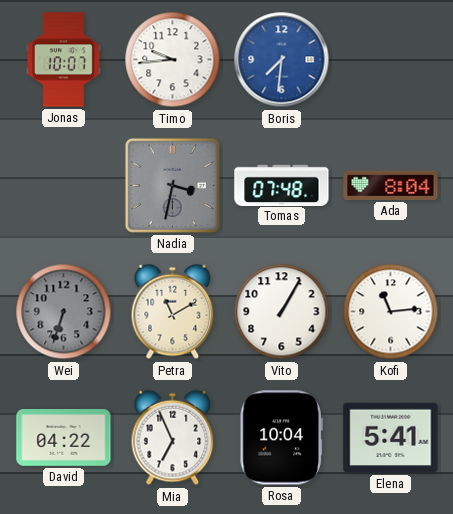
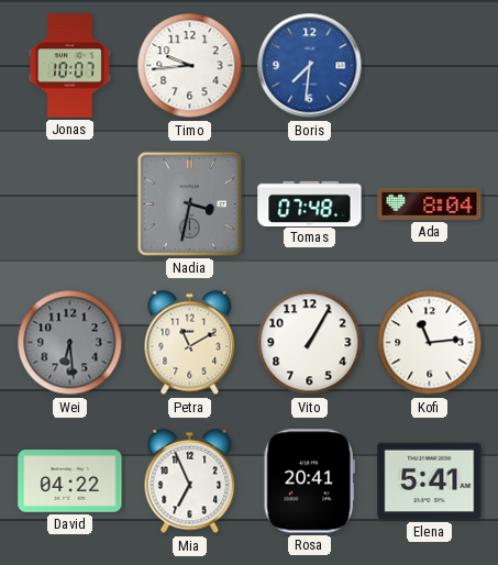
Wei: 6:33 -> 6:29 (70, 343)
Rosa: 10:04 -> 20:41 (309, 481)
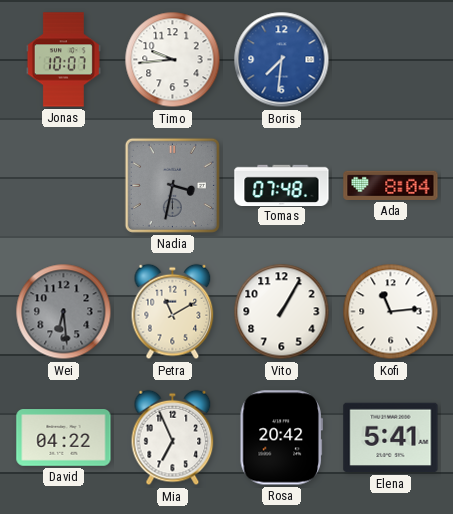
Rosa: 20:41 -> 20:42 (281, 438)
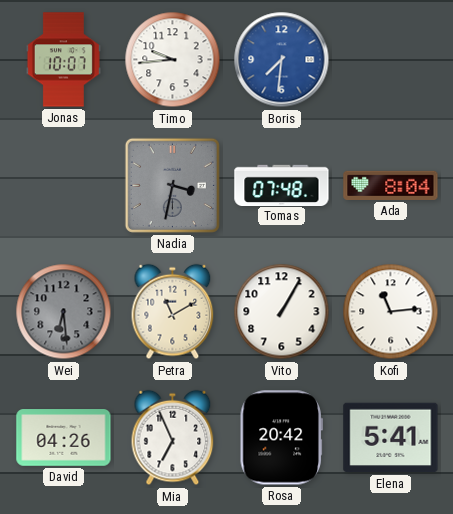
David: 04:22 -> 04:26 (64, 438)
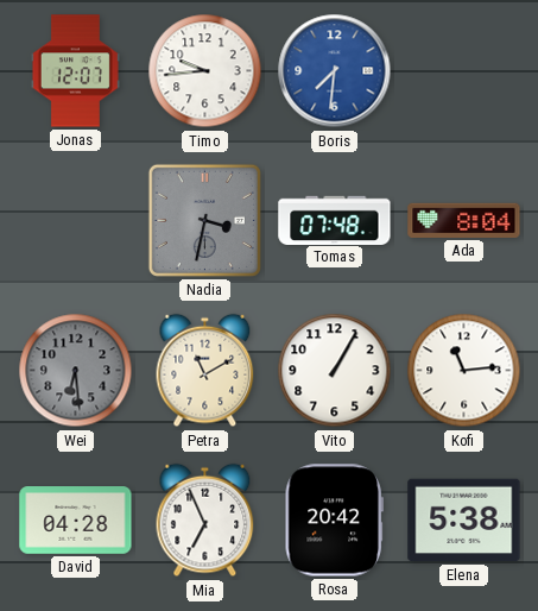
Jonas: 10:07 -> 12:07 (75, 71)
David: 04:26 -> 04:28 (76, 521)
Elena: 5:41 -> 5:38 (464, 521)
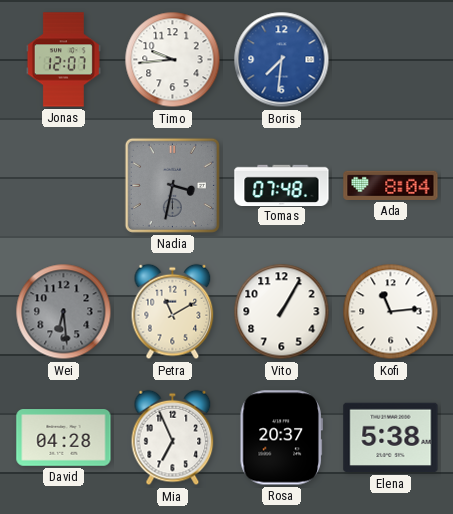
Rosa: 20:42 -> 20:37 (281, 438)
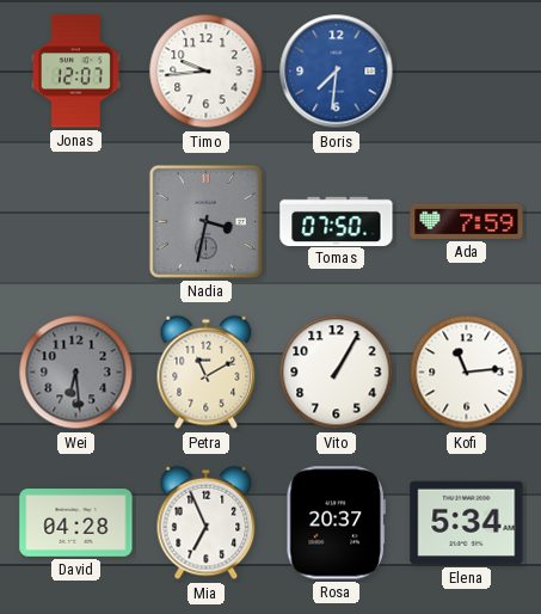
Tomas: 07:48 -> 07:50 (337, 221)
Ada: 8:04 -> 7:59 (467, 221)
Elena: 5:38 -> 5:34 (467, 523)
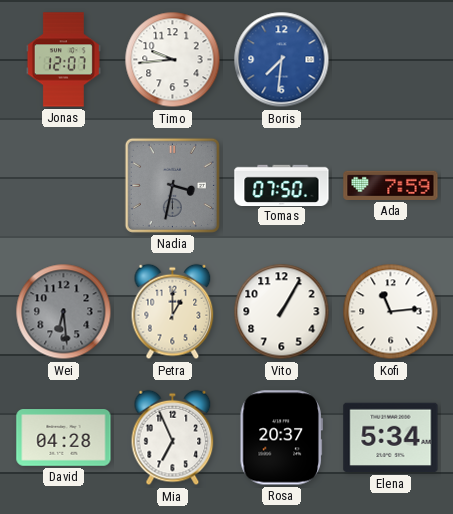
Petra: 11:10 -> 1:00 (173, 312)
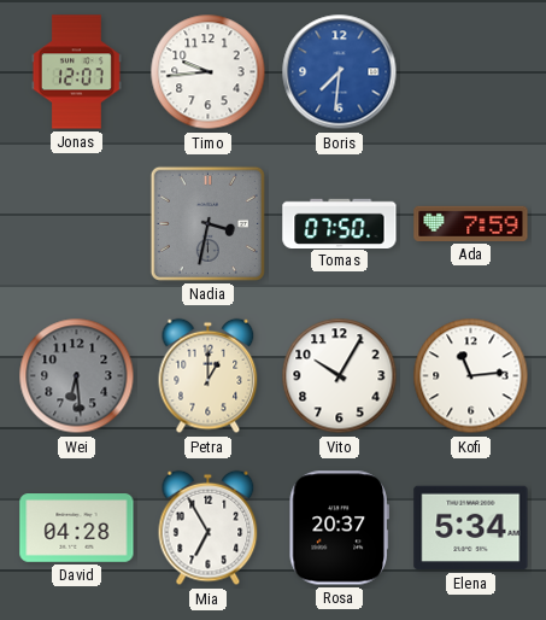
Vito: 1:05 -> 10:05 (340, 376)
Mia: 6:56 -> 6:55 (209, 528)
